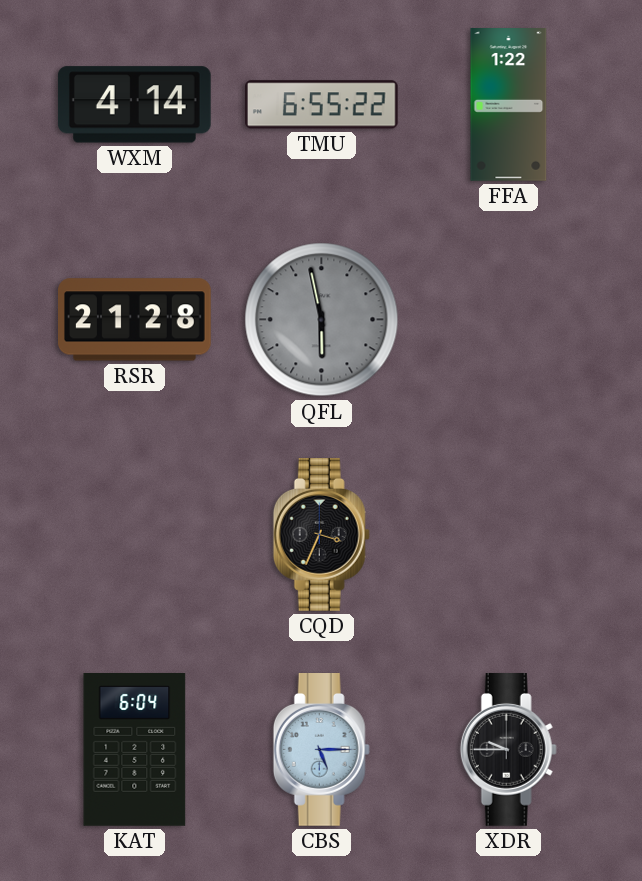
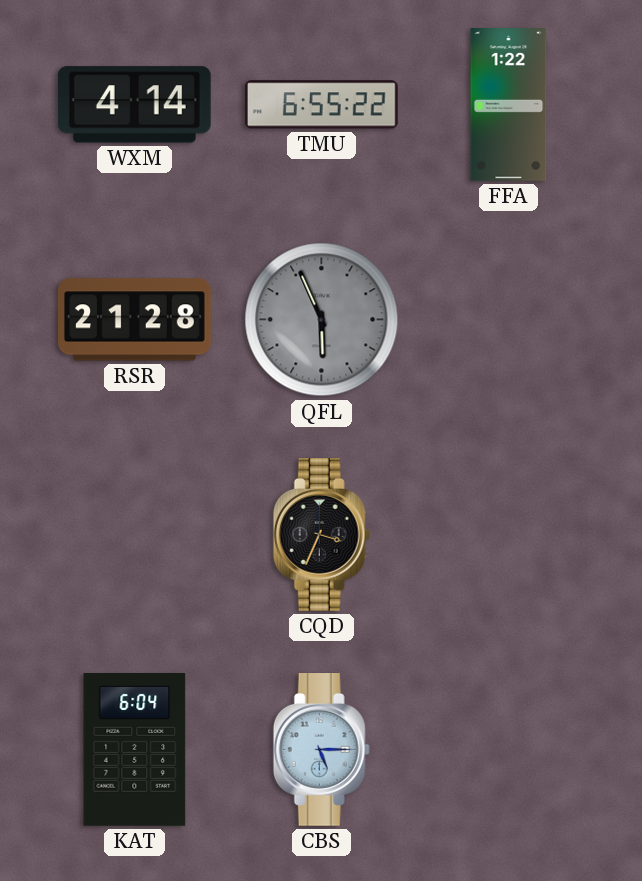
QFL: 5:58 -> 5:56 (322, 320)
XDR: 9:45 -> none (508, 750)
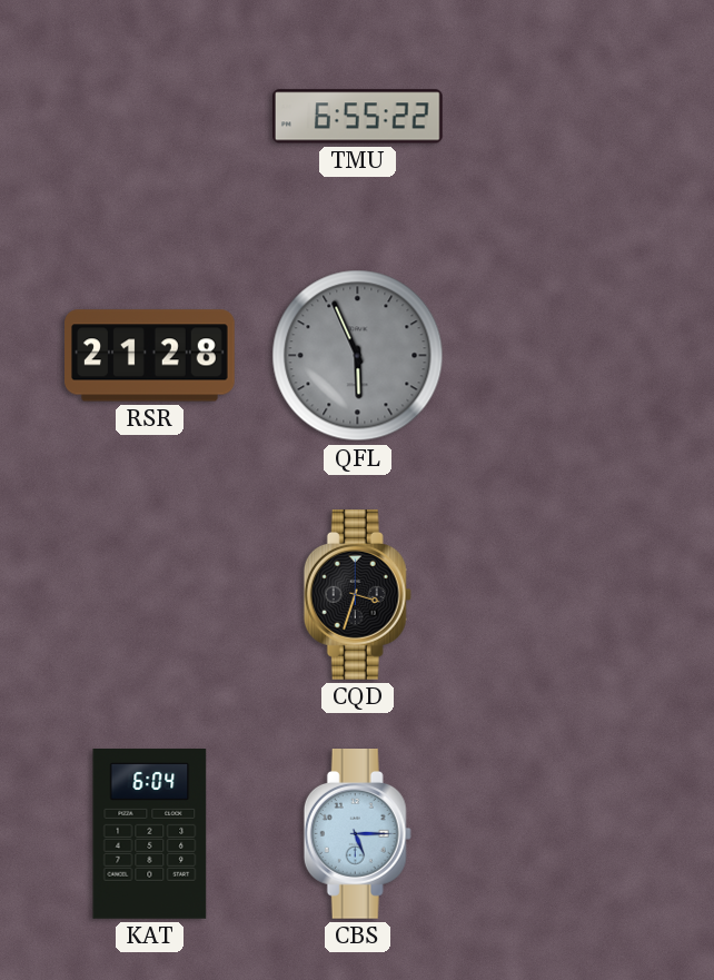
WXM: 4:14 -> none (134, 105)
FFA: 1:22 -> none (509, 105)
CQD: 3:34 -> 3:33 (357, 595)
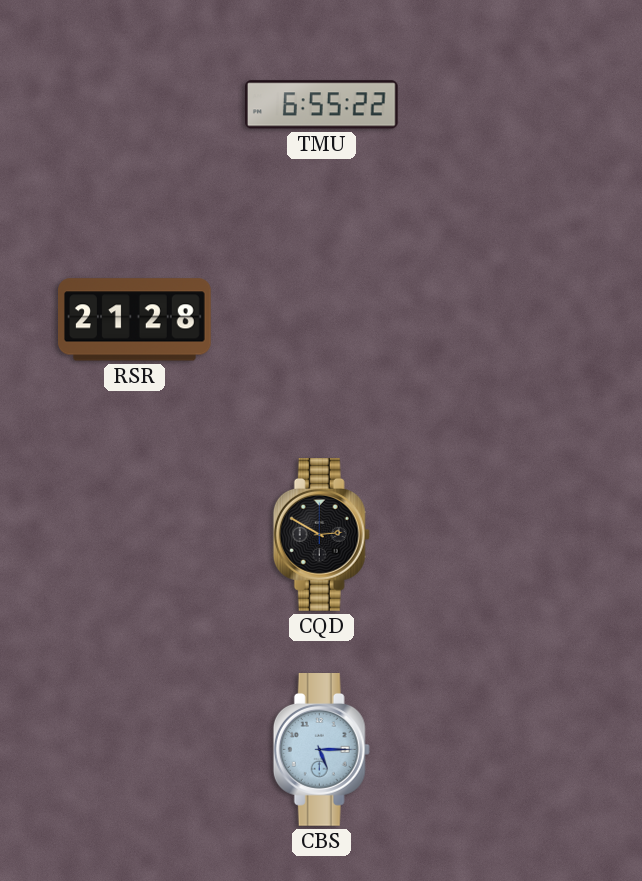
QFL: 5:56 -> none (358, 356)
CQD: 3:33 -> 2:50 (321, 535)
KAT: 6:04 -> none (150, 834)
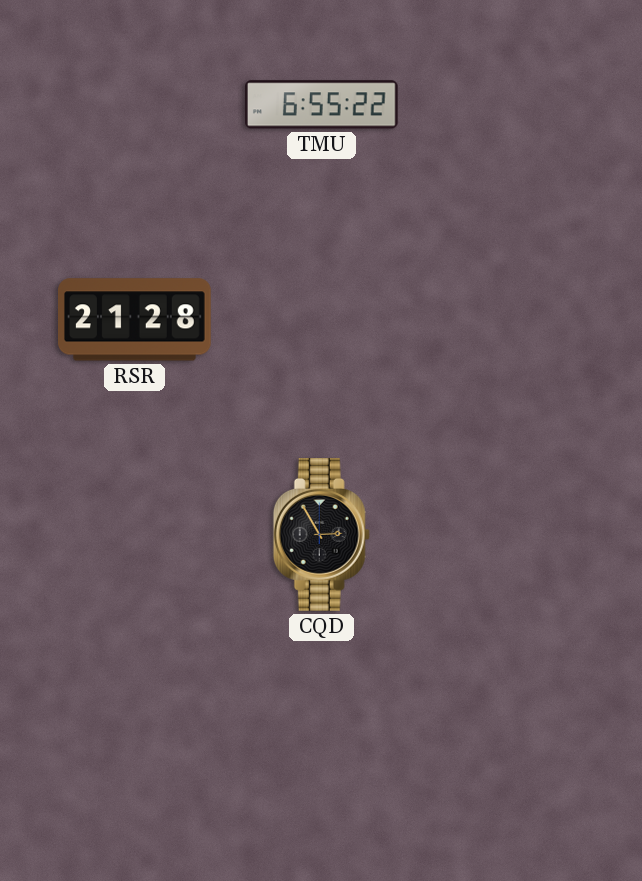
CQD: 2:50 -> 2:55 (321, 535)
CBS: 5:15 -> none (321, 750)
